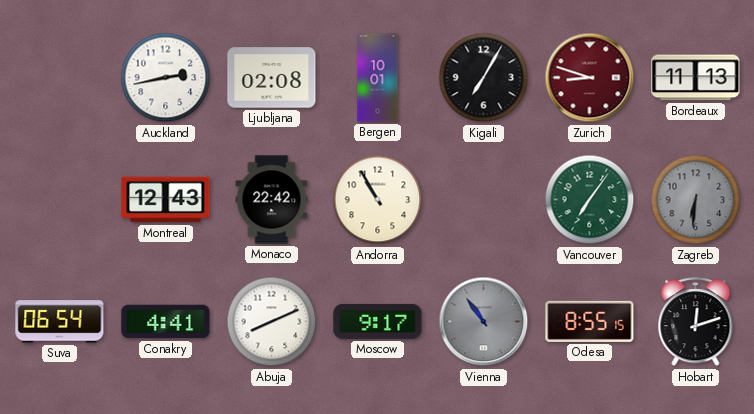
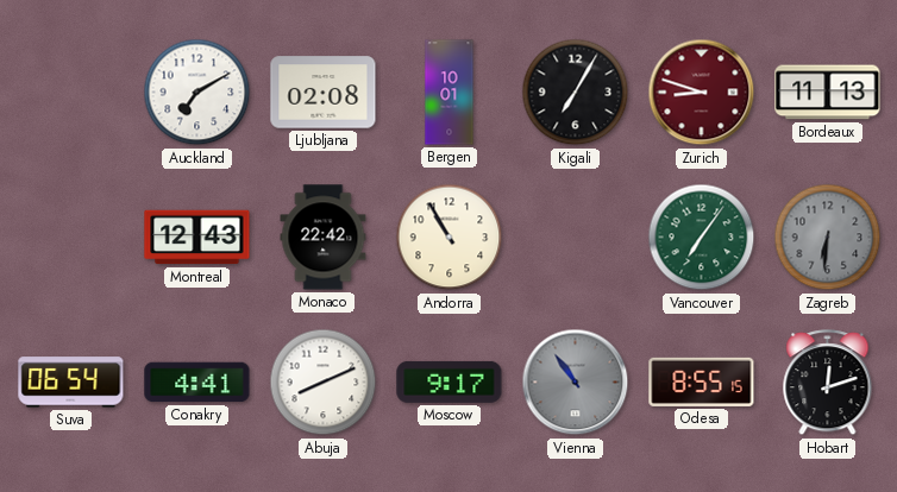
Auckland: 2:43 -> 7:10 (197, 93)
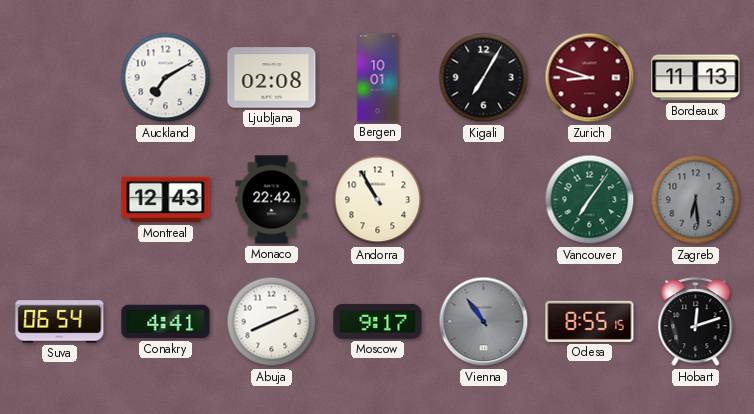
Zagreb: 6:31 -> 6:29 (696, 200)
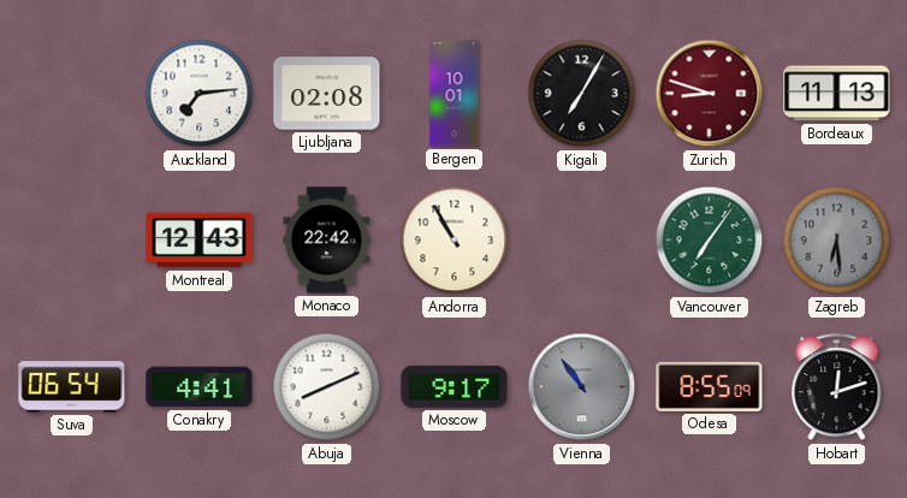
Auckland: 7:10 -> 7:14 (200, 94)
Odesa: 8:55:15 -> 8:55:09 (710, 386)
